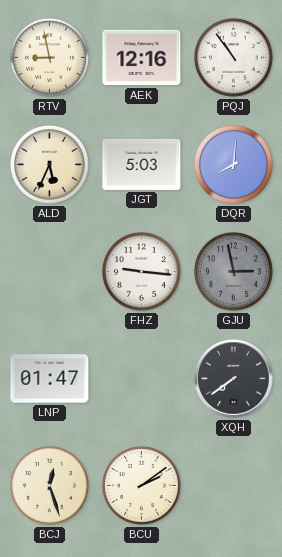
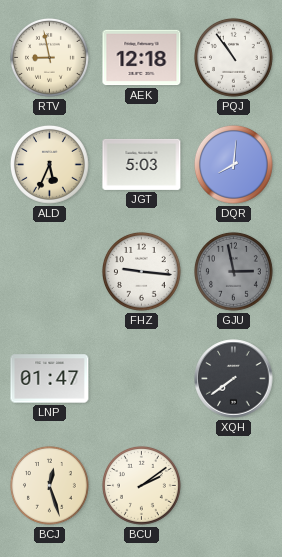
AEK: 12:16 -> 12:18 (142, 58)
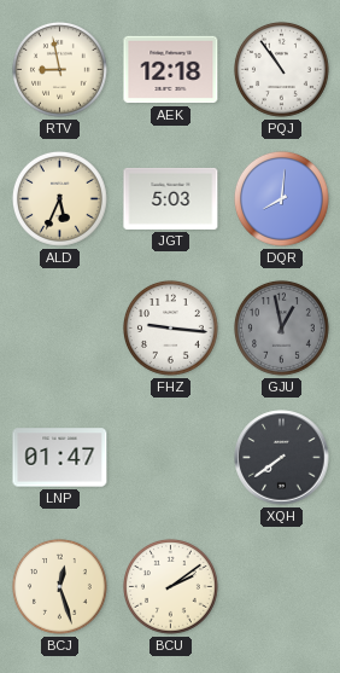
GJU: 2:58 -> 12:58 (282, 329)
